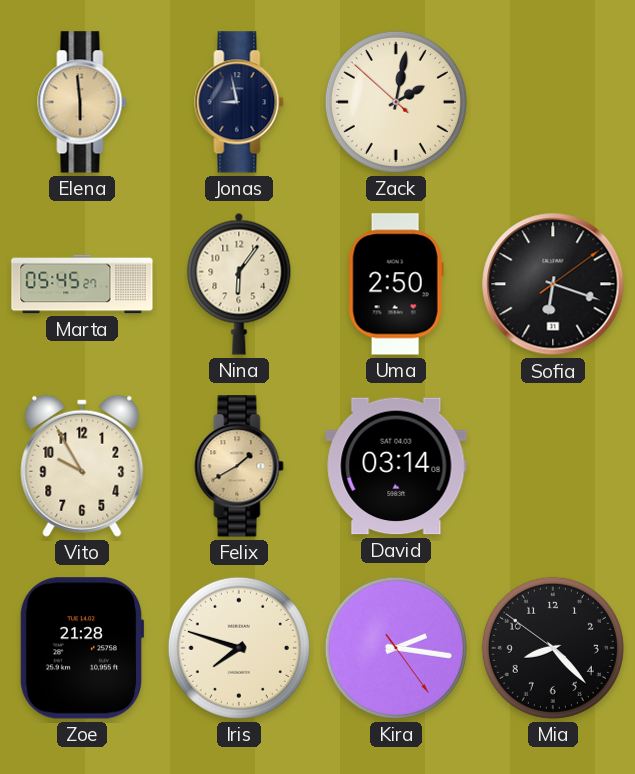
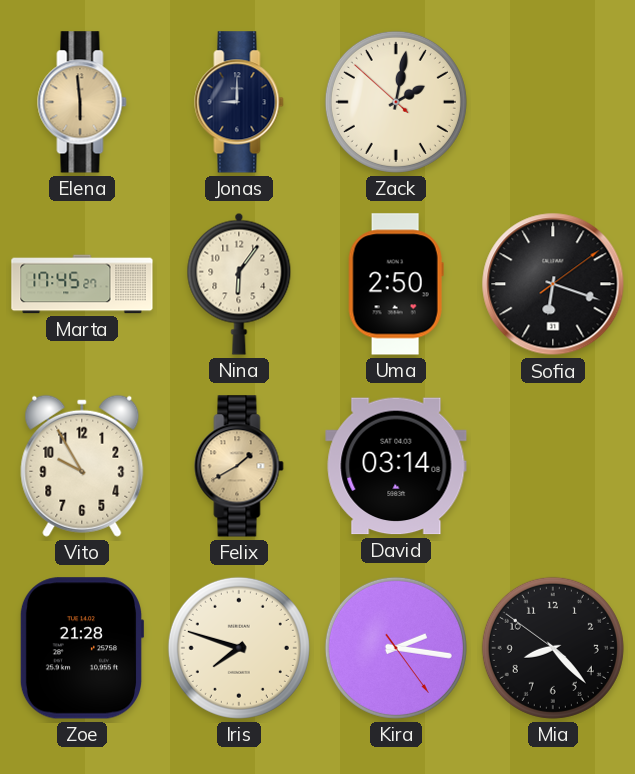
Jonas: 8:58 -> 9:00 (239, 102)
Marta: 05:45 -> 17:45 (82, 284)
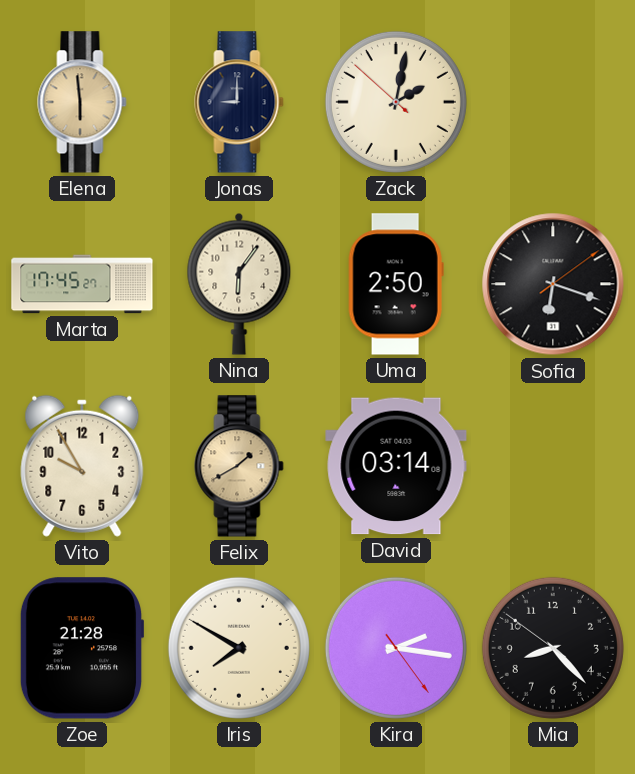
Iris: 7:48 -> 7:50 (239, 648)
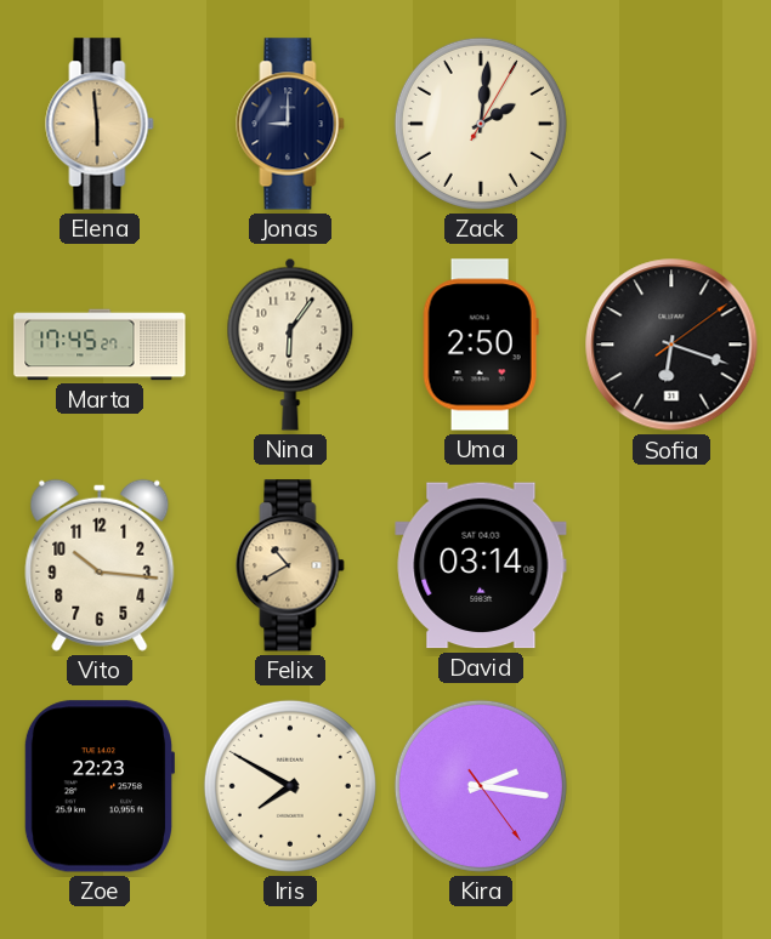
Zack: 2:01:52 -> 2:01:05 (481, 124)
Vito: 9:55 -> 10:16 (100, 565)
Felix: 1:40 -> 10:40 (290, 565)
Zoe: 21:28 -> 22:23 (98, 786)
Mia: 8:22 -> none (553, 648)
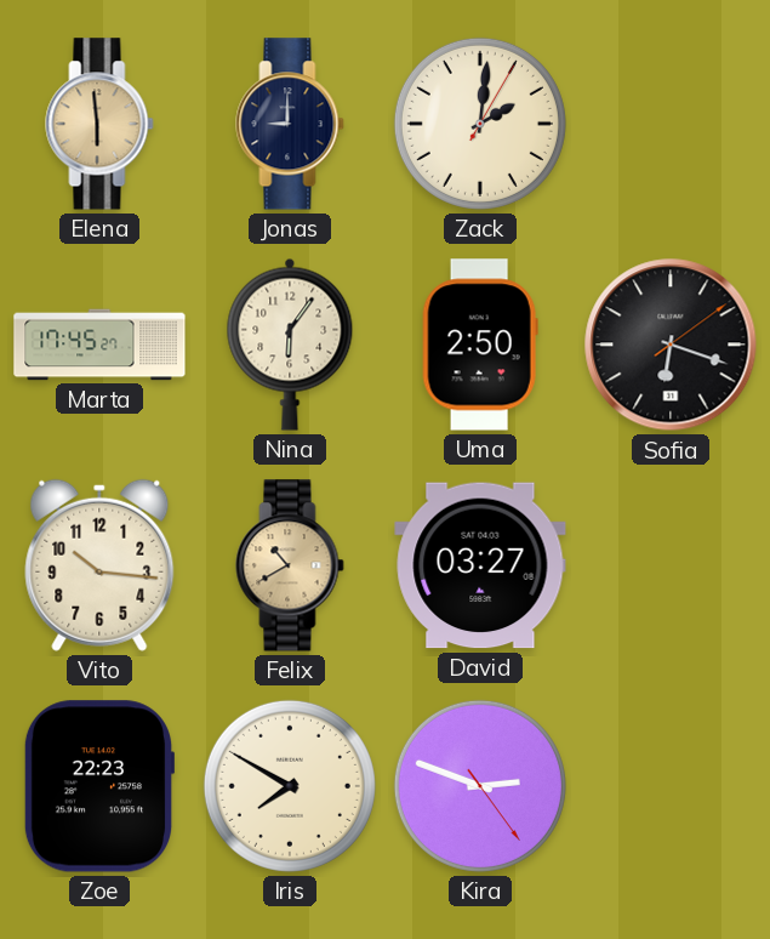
David: 03:14 -> 03:27 (480, 565)
Kira: 2:16 -> 2:48 (480, 786)
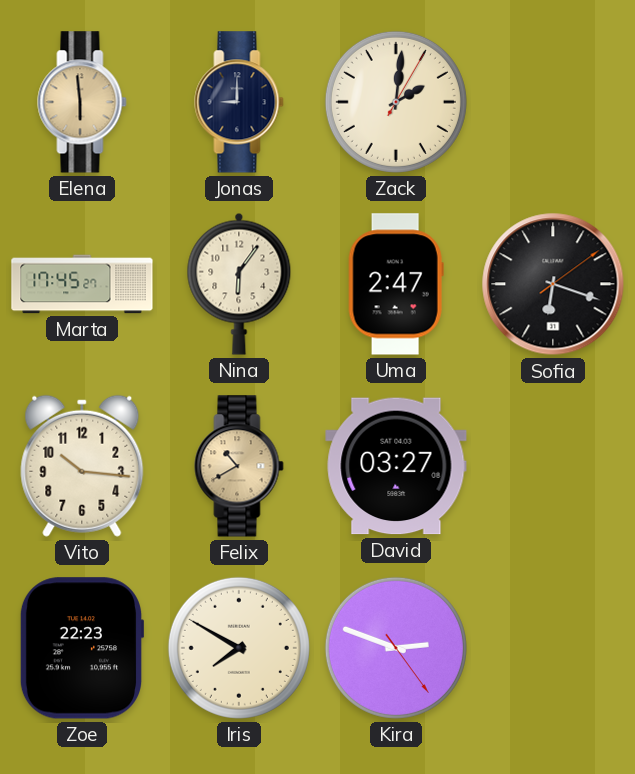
Uma: 2:50 -> 2:47 (396, 284)
